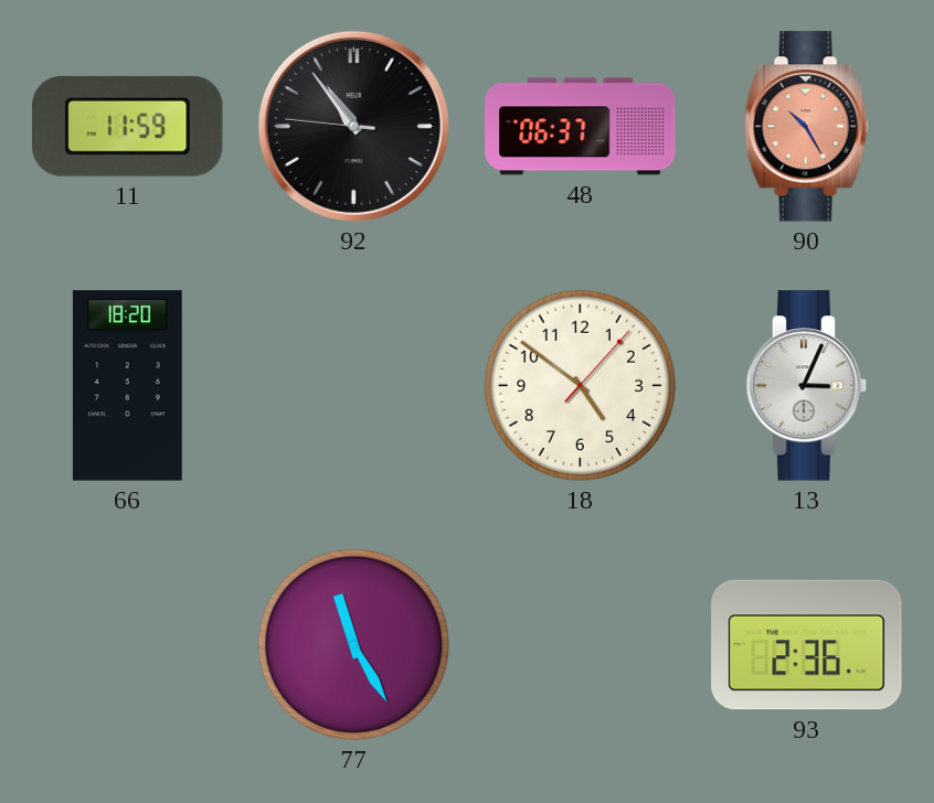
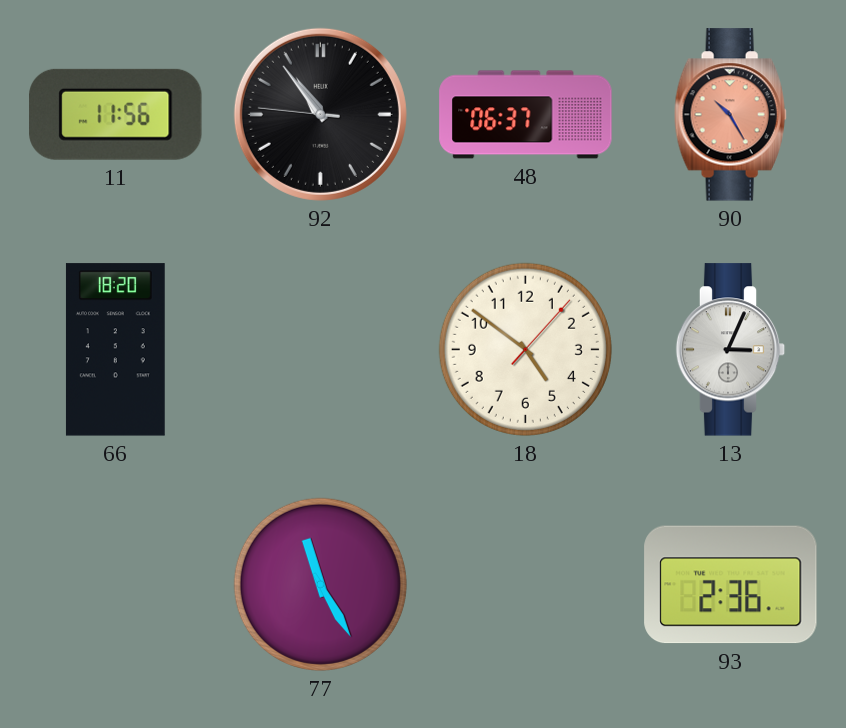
11: 11:59 -> 11:56 (116, 114)
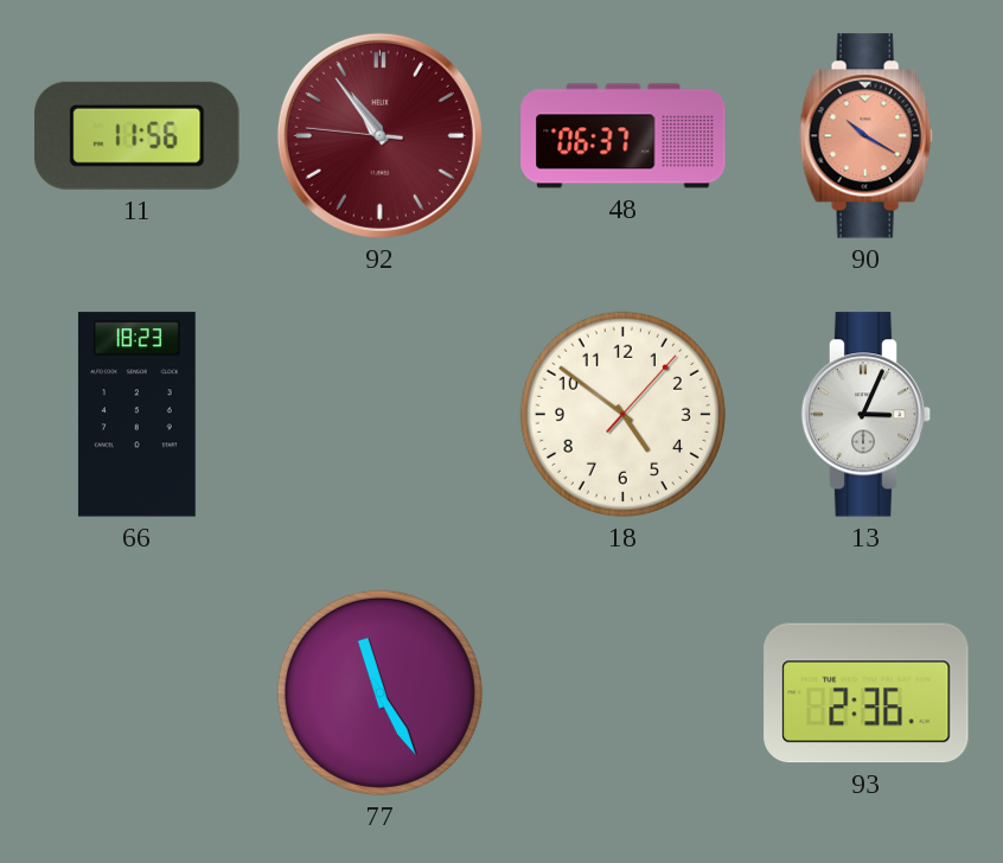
92 dial: black -> burgundy (379, 135)
90: 10:25 -> 10:20 (865, 136)
66: 18:20 -> 18:23 (136, 415)
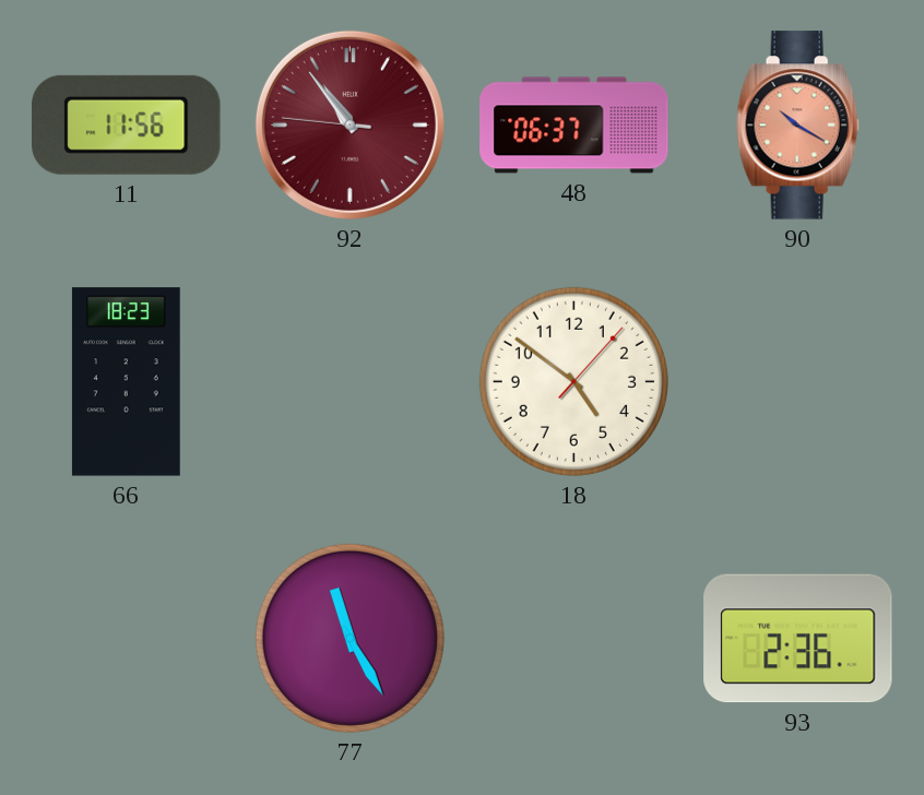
13: 3:04 -> none (867, 415)
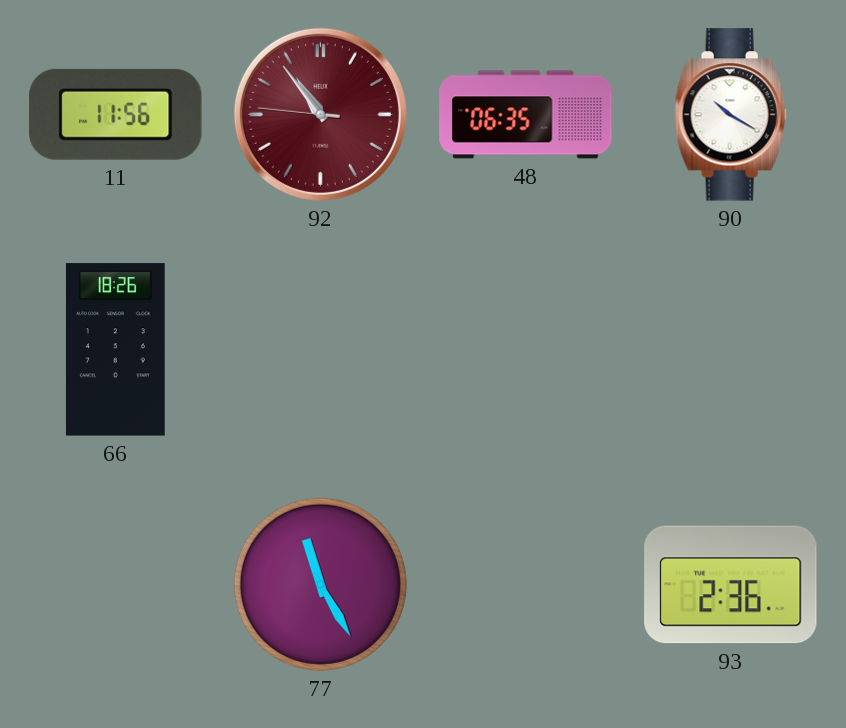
48: 06:37 -> 06:35 (526, 115)
90 dial: salmon -> white (730, 115)
66: 18:23 -> 18:26 (115, 350)
18: 4:51 -> none (573, 381)
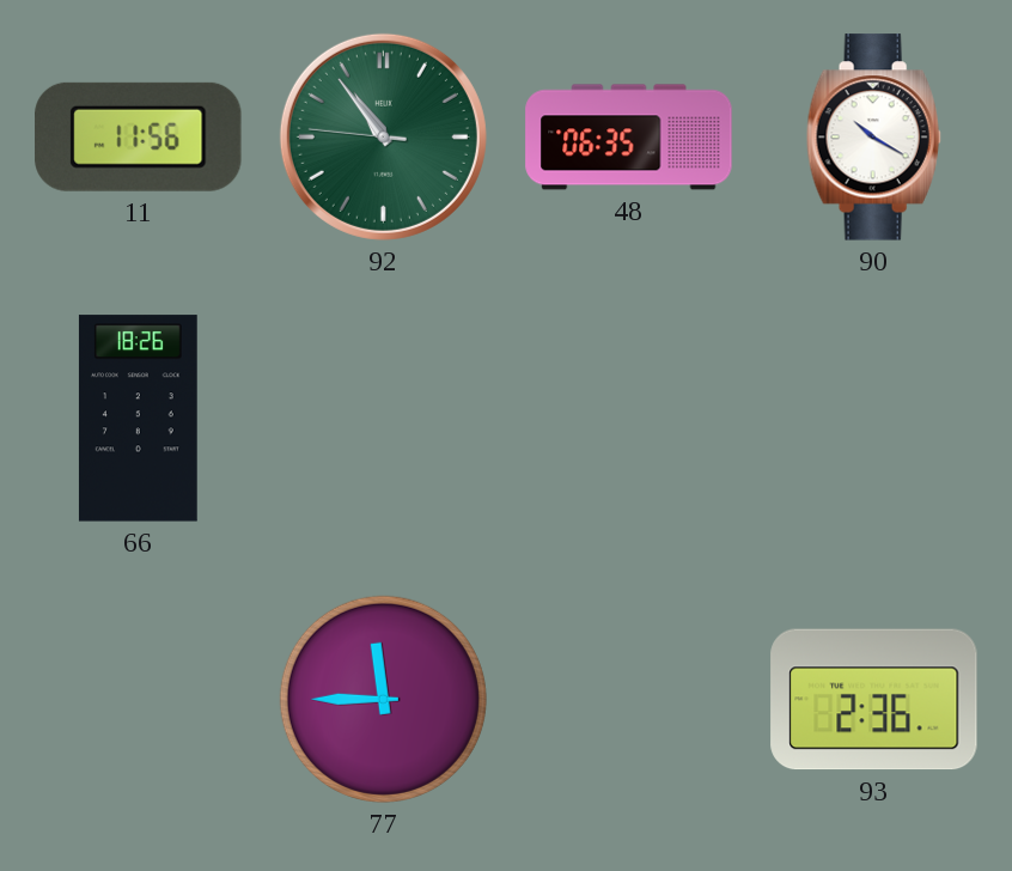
92 dial: burgundy -> green (383, 136)
77: 11:25 -> 11:45 (383, 699)
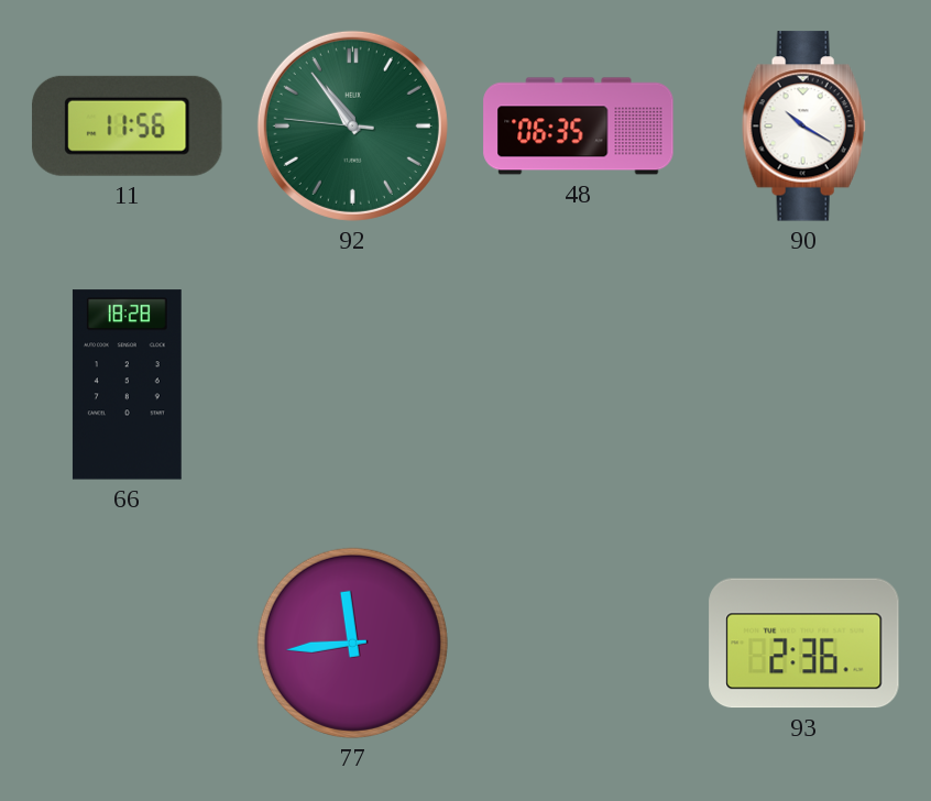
66: 18:26 -> 18:28 (127, 385)
77: 11:45 -> 11:44 (352, 643)
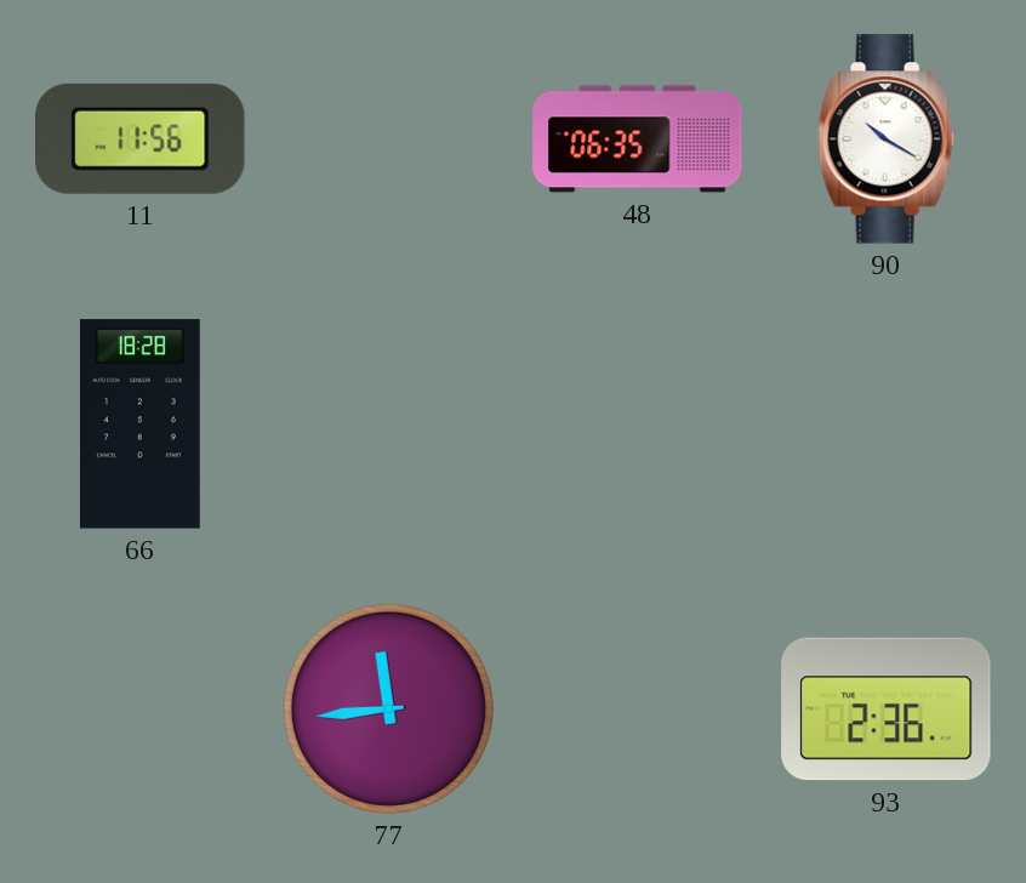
92: 10:53 -> none (352, 125)
